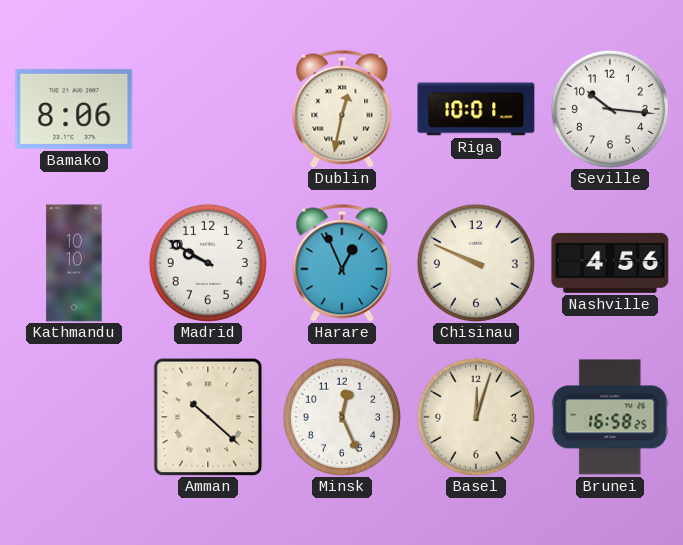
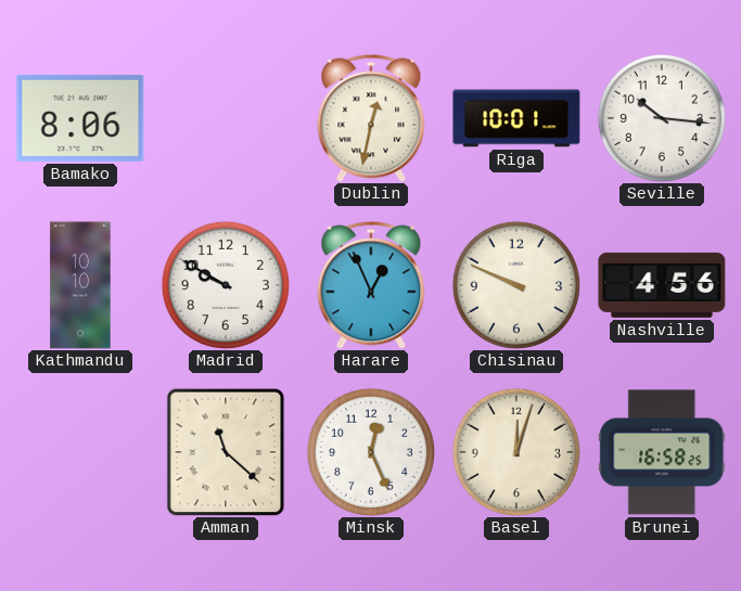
Amman: 10:22 -> 11:22 (226, 452)
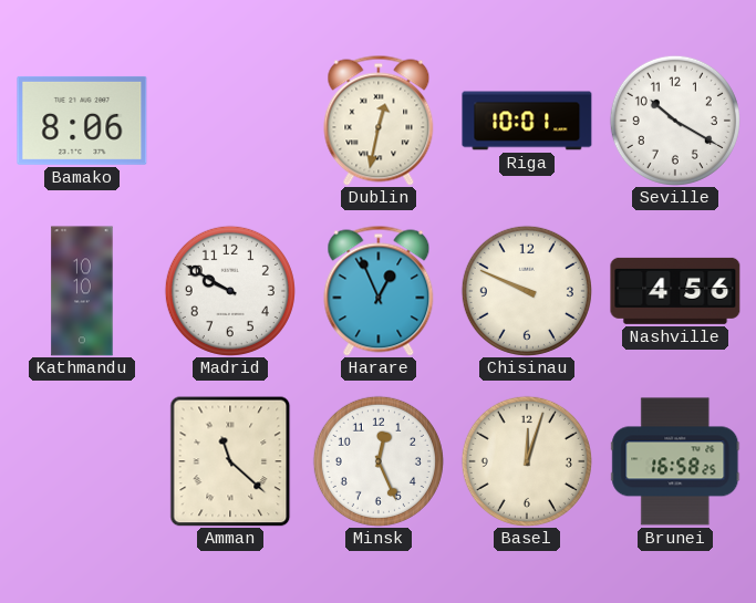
Seville: 10:16 -> 10:20 (675, 121)
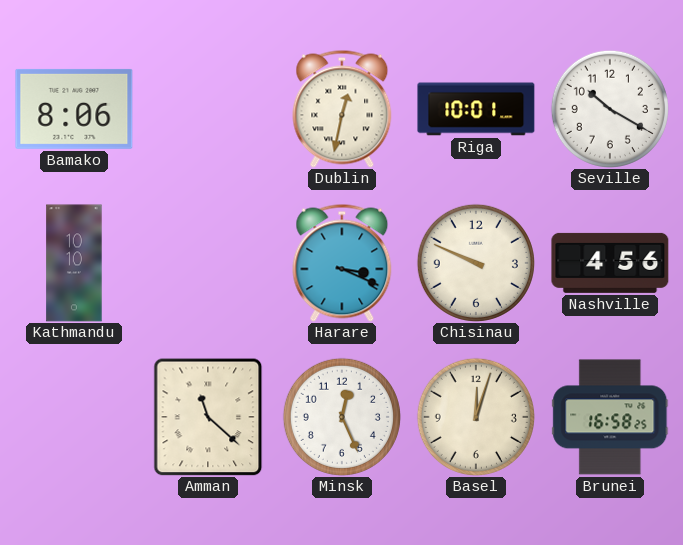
Madrid: 9:50 -> none (230, 291)
Harare: 12:56 -> 3:19 (342, 263)
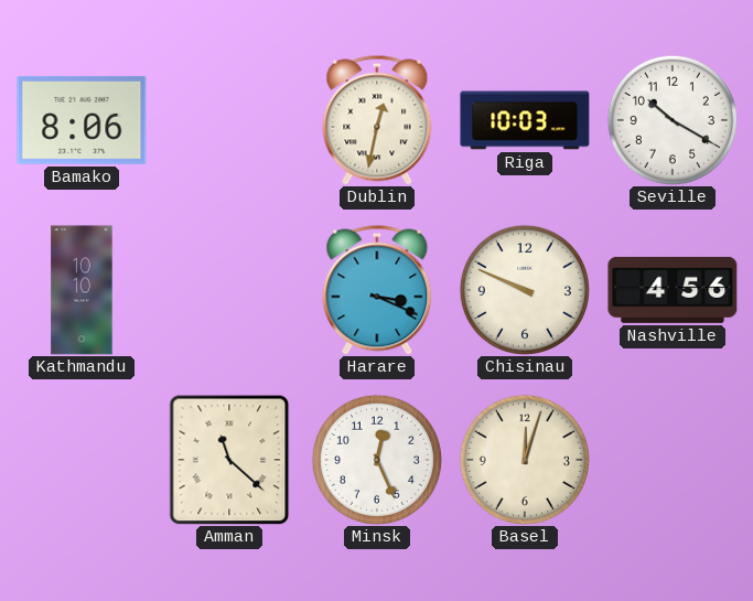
Riga: 10:01 -> 10:03 (525, 120)
Brunei: 16:58 -> none (610, 417)
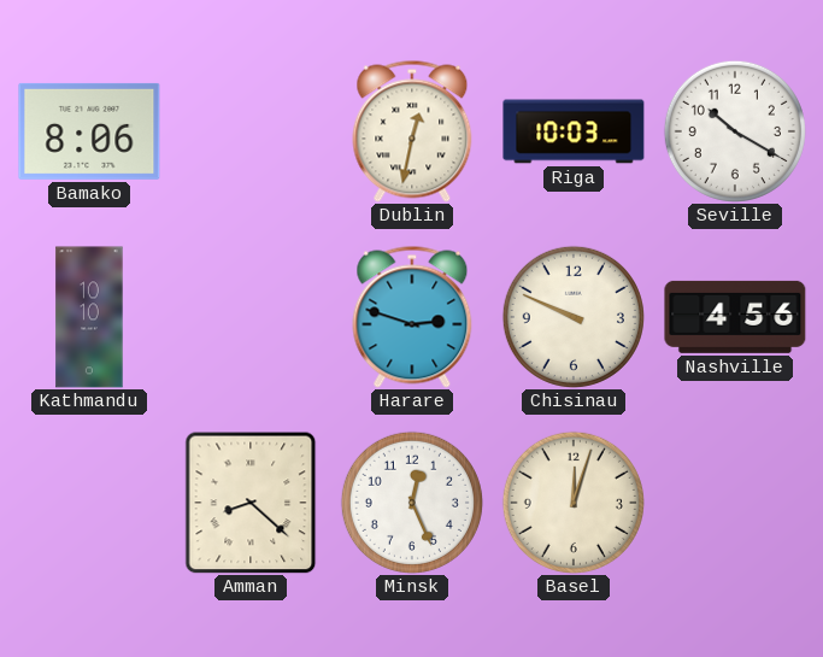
Harare: 3:19 -> 2:48 (412, 317)
Amman: 11:22 -> 8:22 (251, 503)
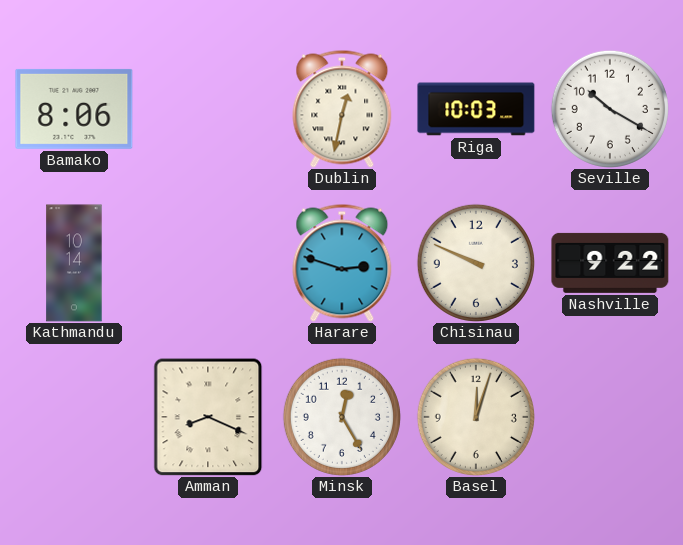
Kathmandu: 10:10 -> 10:14 (74, 263)
Nashville: 4:56 -> 9:22 (610, 263)
Amman: 8:22 -> 8:19 (208, 417)
Minsk: 12:26 -> 12:25 (342, 417)
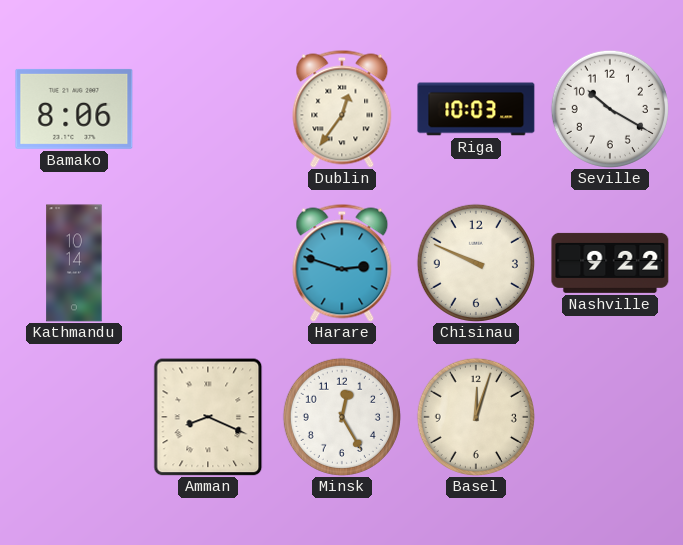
Dublin: 12:32 -> 12:36 (342, 109)
